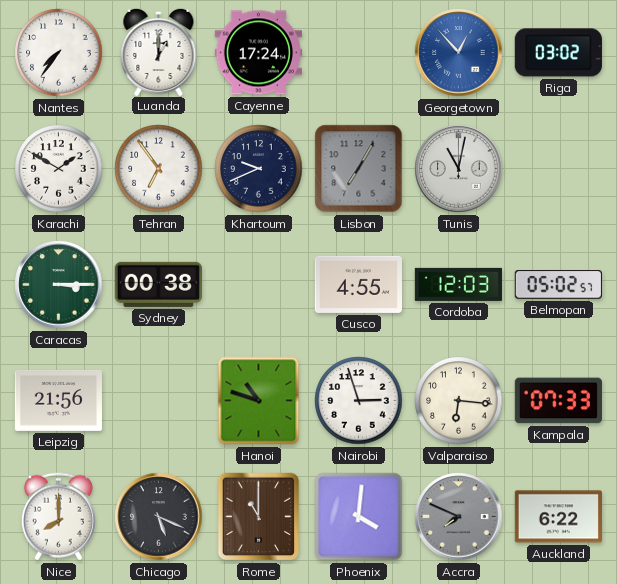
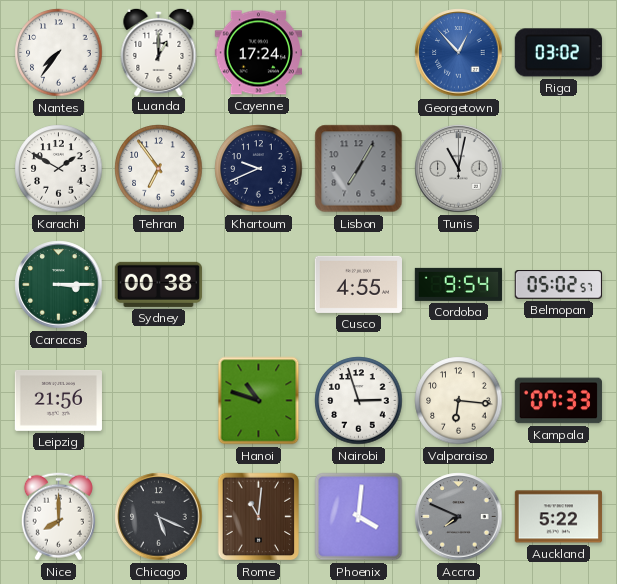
Cordoba: 12:03 -> 9:54 (458, 284)
Rome: 11:00 -> 11:01 (259, 517)
Auckland: 6:22 -> 5:22 (558, 517)
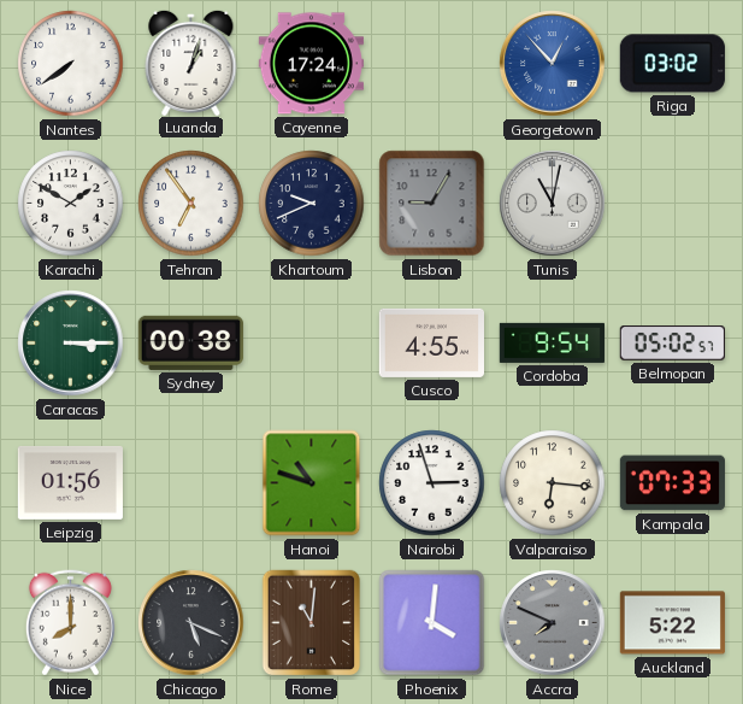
Nantes: 7:36 -> 7:39 (71, 64)
Luanda: 1:00 -> 1:03 (191, 61)
Lisbon: 7:05 -> 9:05 (432, 204)
Leipzig: 21:56 -> 01:56 (70, 482)
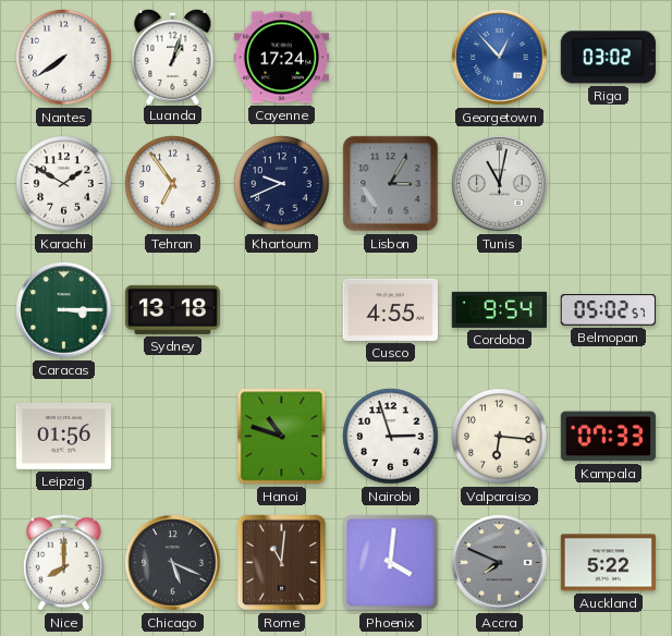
Lisbon: 9:05 -> 3:05 (391, 184)
Sydney: 00:38 -> 13:18 (172, 309)
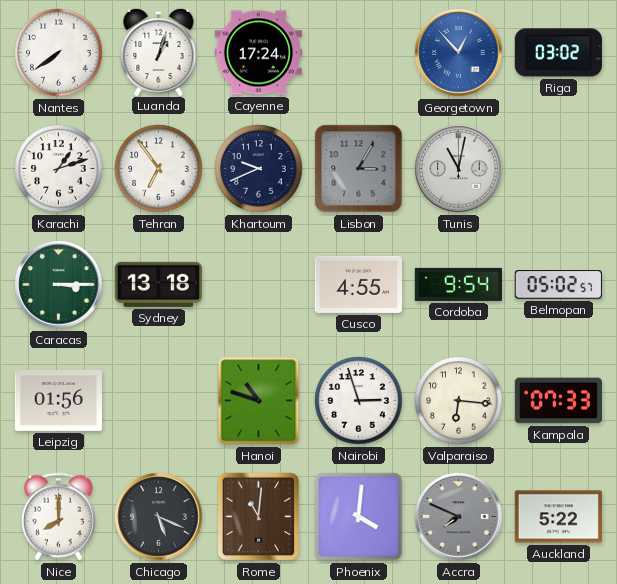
Karachi: 1:50 -> 1:12 (59, 169)
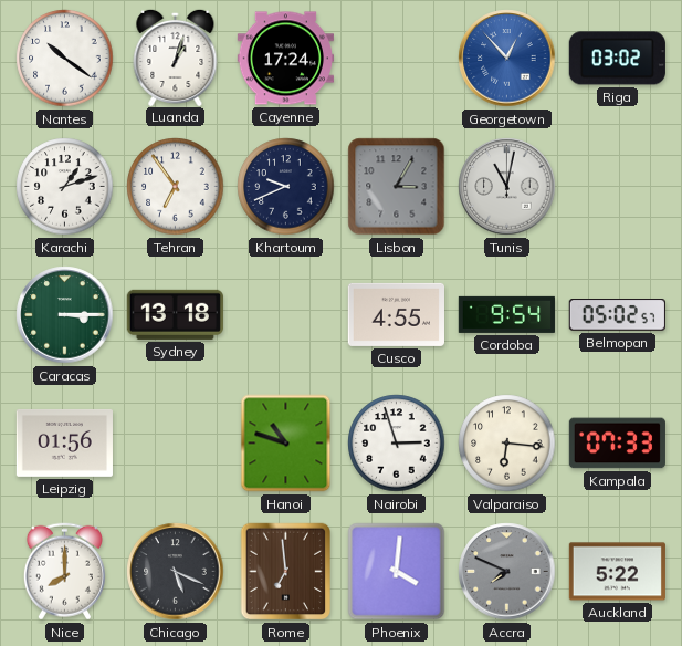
Nantes: 7:39 -> 10:21 (65, 59)
Rome: 11:01 -> 6:59 (286, 572)
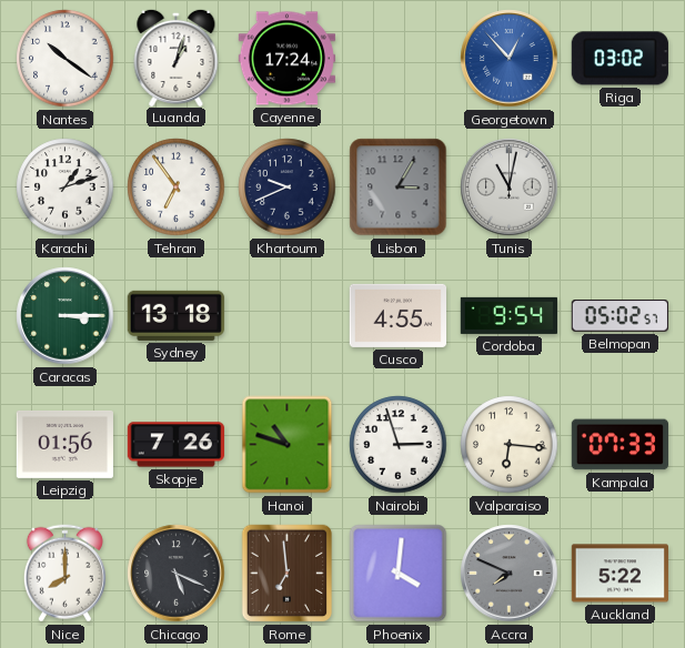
Skopje: none -> 7:26 (175, 445)
